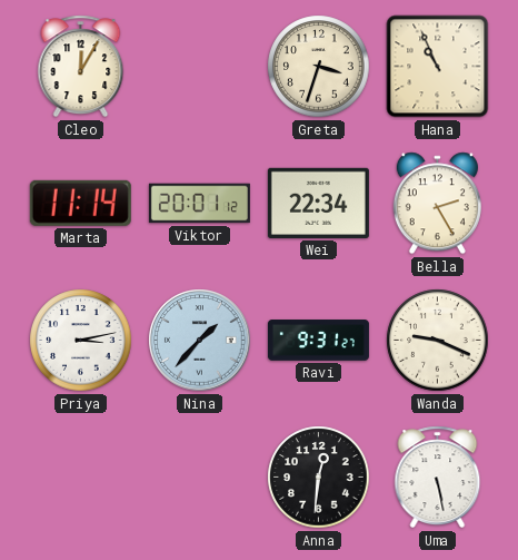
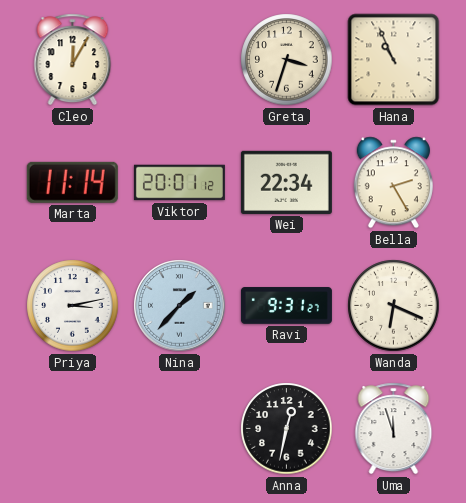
Wanda: 9:19 -> 6:19 (394, 306)
Anna: 12:31 -> 12:32 (287, 429)
Uma: 5:28 -> 11:57 (394, 429)
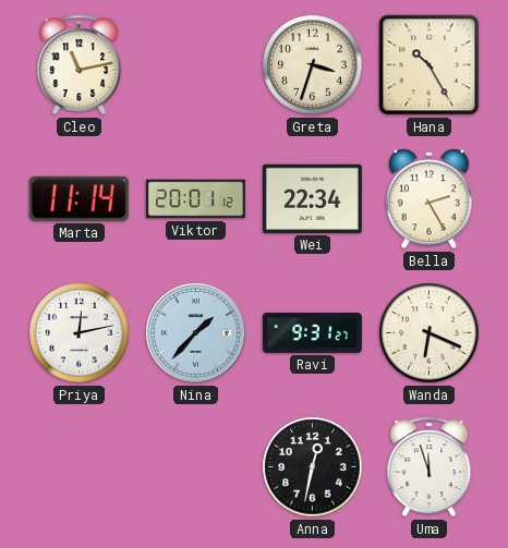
Cleo: 12:05 -> 11:13 (80, 65)
Hana: 10:56 -> 10:25 (430, 65)
Priya: 3:13 -> 12:13 (80, 333)
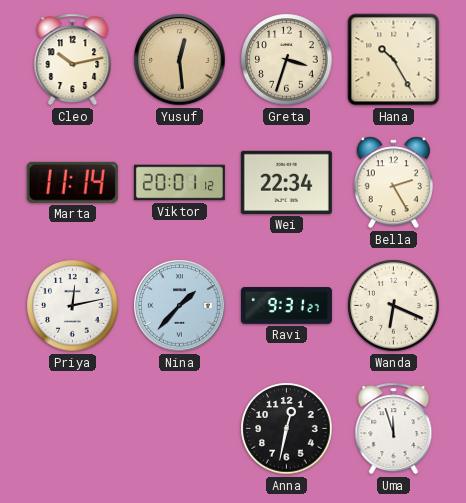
Cleo: 11:13 -> 10:13 (73, 60)
Yusuf: none -> 12:29 (180, 60)
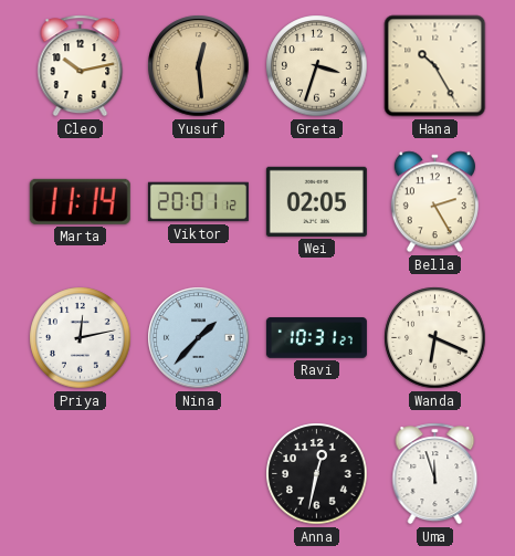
Wei: 22:34 -> 02:05 (316, 201)
Ravi: 9:31 -> 10:31 (316, 338)
